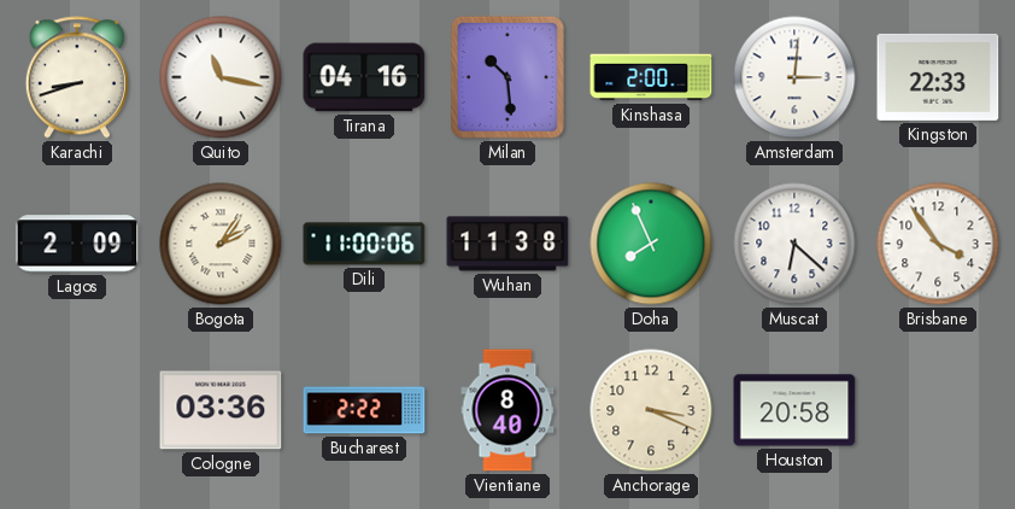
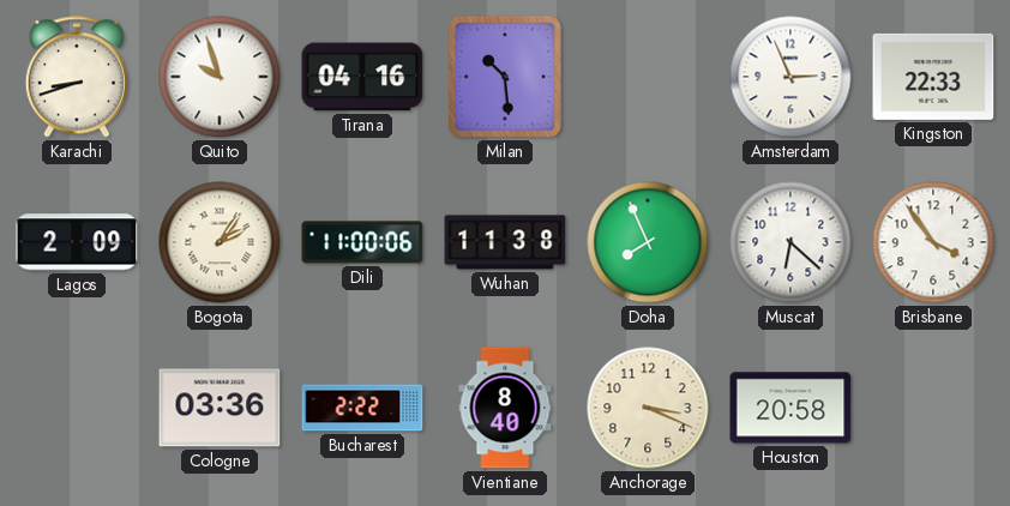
Quito: 11:17 -> 9:57 (220, 77)
Kinshasa: 2:00 -> none (651, 77)
Amsterdam: 3:01 -> 2:56 (790, 77)
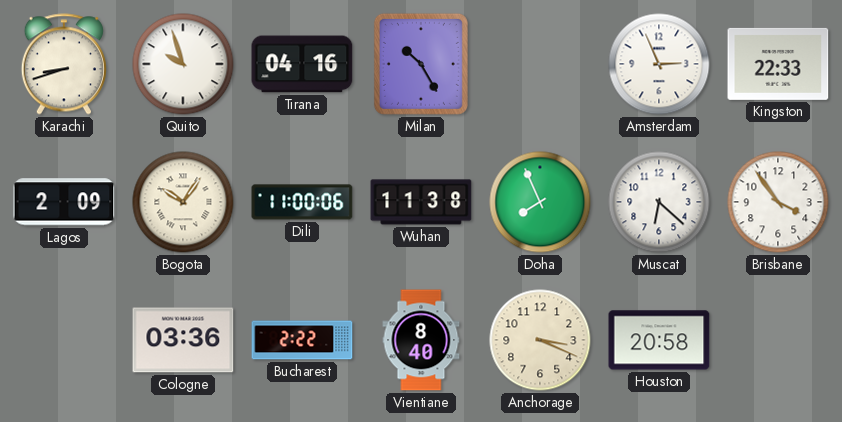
Milan: 10:29 -> 10:25 (421, 64)
Bogota: 2:06 -> 10:06 (183, 202)
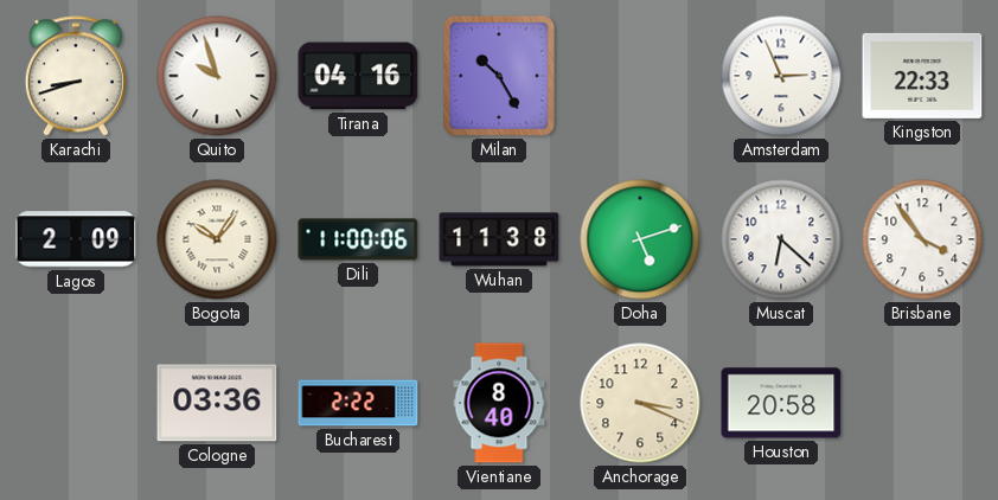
Doha: 7:56 -> 5:12 (640, 239)
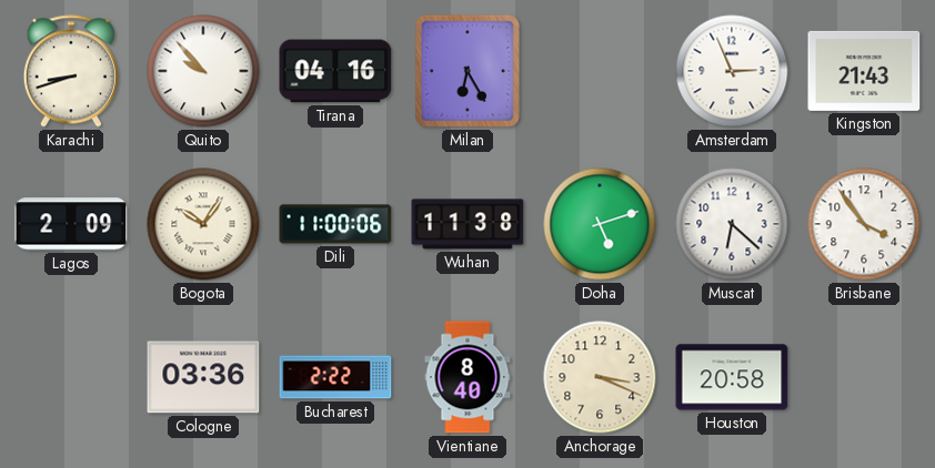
Quito: 9:57 -> 9:53 (203, 71)
Milan: 10:25 -> 6:25 (467, 71)
Kingston: 22:33 -> 21:43 (864, 71)
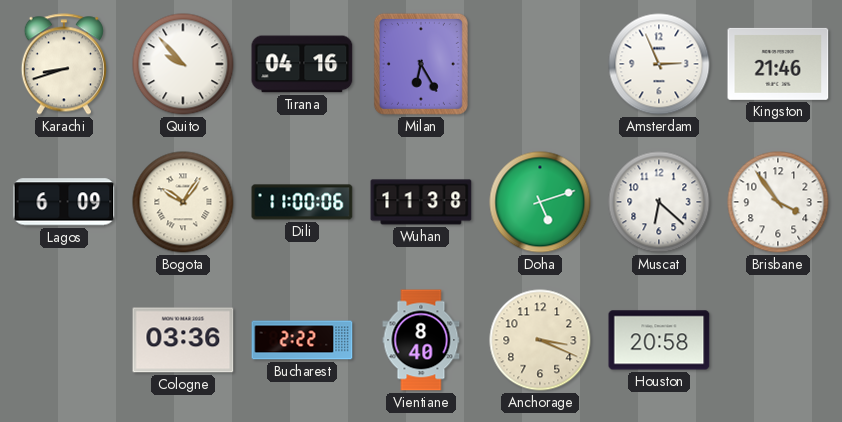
Kingston: 21:43 -> 21:46 (778, 64)
Lagos: 2:09 -> 6:09 (64, 202)
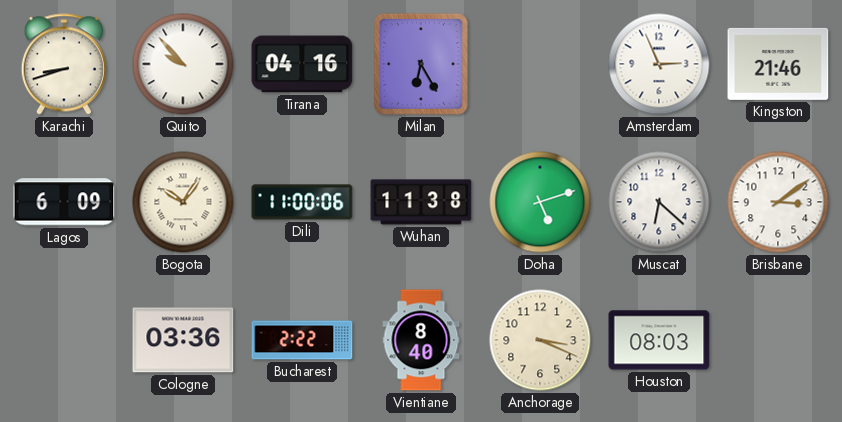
Brisbane: 3:54 -> 3:09 (778, 202)
Houston: 20:58 -> 08:03 (659, 340)
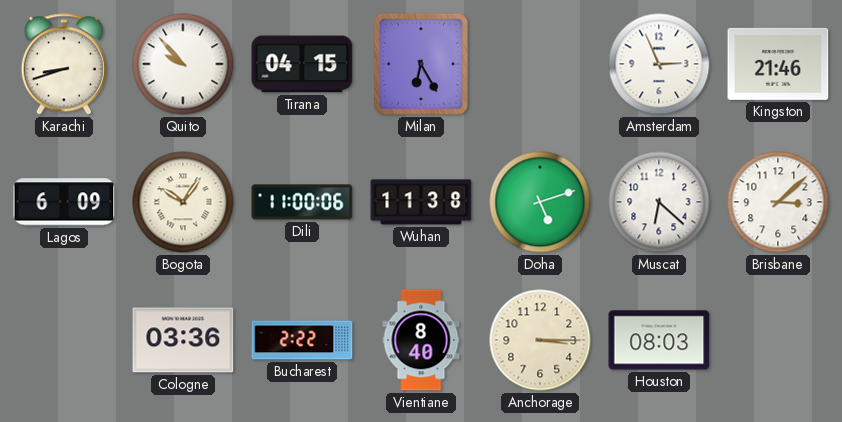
Tirana: 04:16 -> 04:15 (302, 64)
Brisbane: 3:09 -> 3:08 (778, 202)
Anchorage: 3:19 -> 3:15 (540, 340)
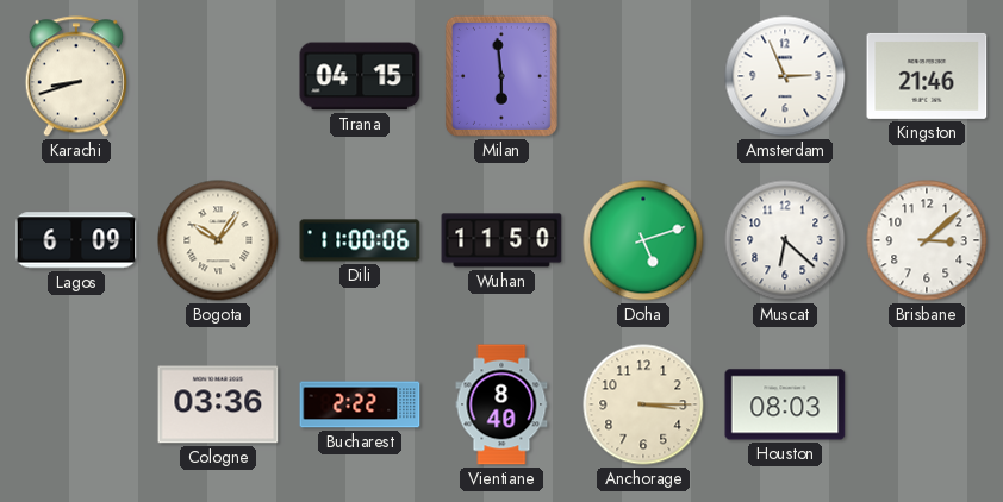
Quito: 9:53 -> none (183, 64)
Milan: 6:25 -> 5:59 (502, 76)
Wuhan: 11:38 -> 11:50 (502, 240)
